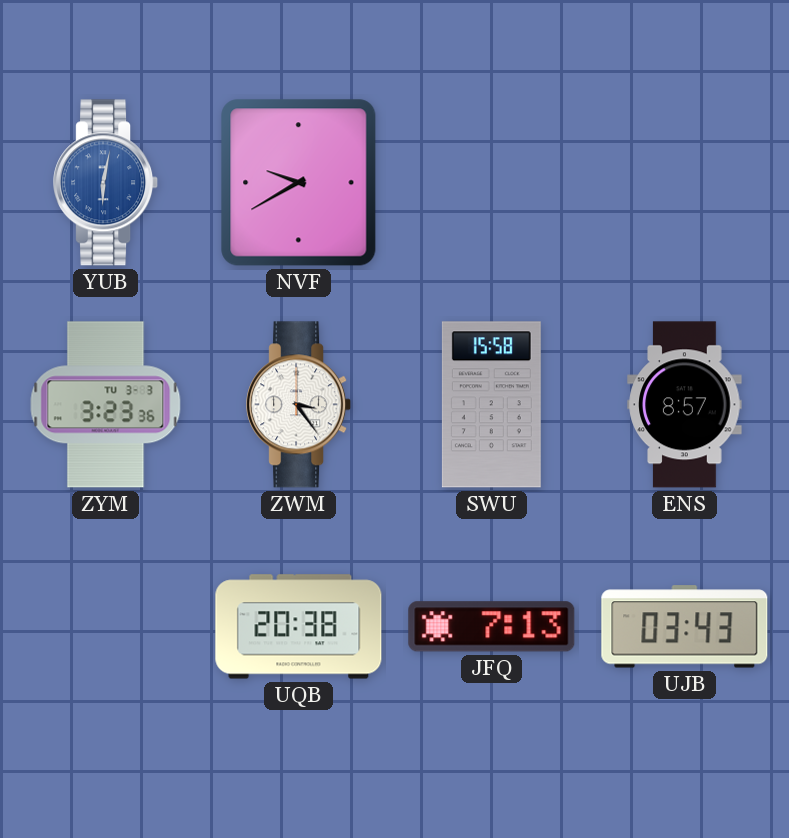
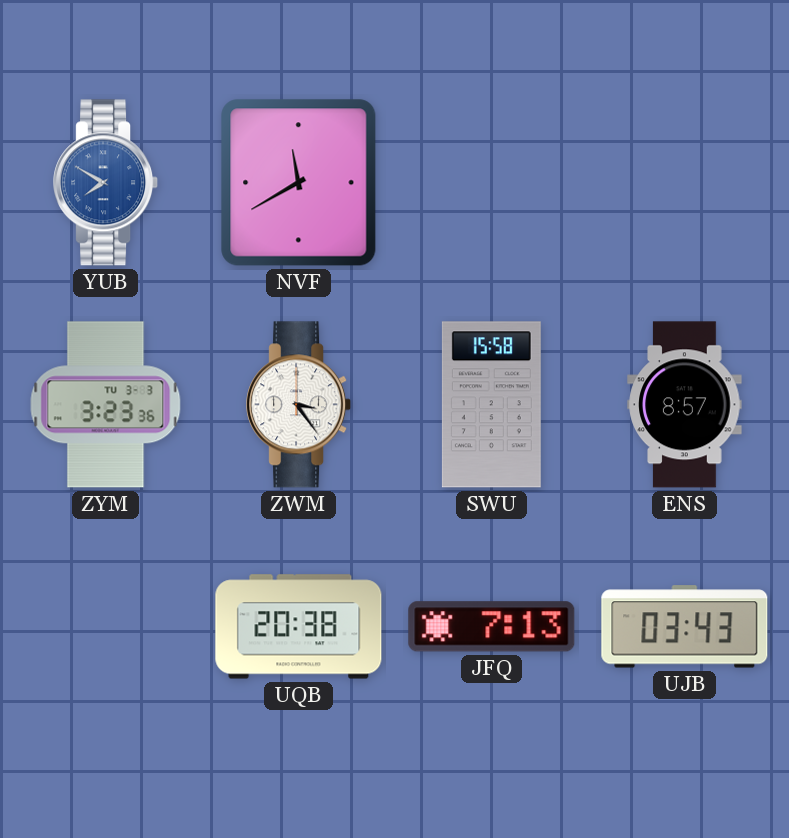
YUB: 6:02 -> 7:50 (106, 183)
NVF: 9:40 -> 11:40 (299, 183)
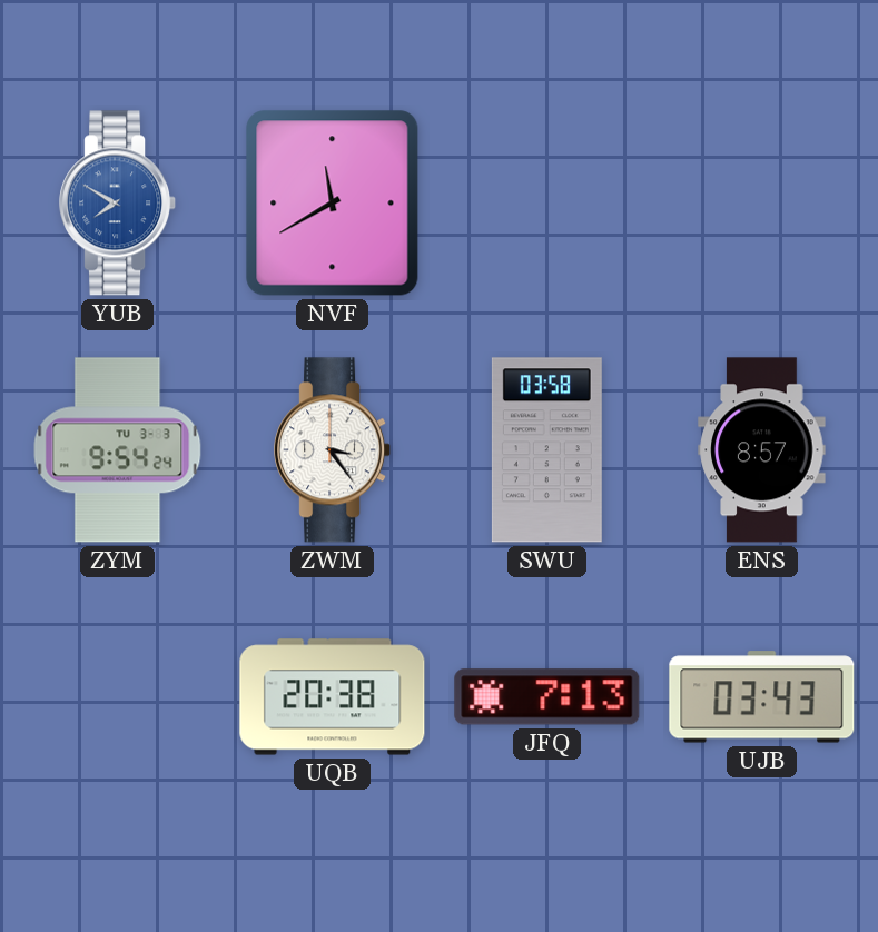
ZYM: 3:23 -> 9:54 (118, 450)
SWU: 15:58 -> 03:58 (546, 450)
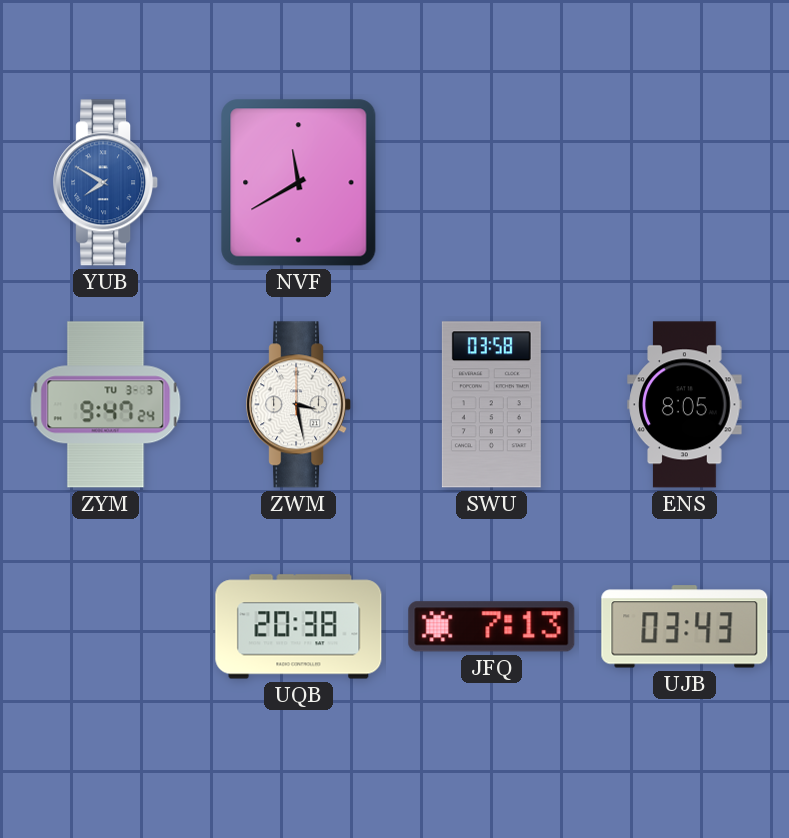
ZYM: 9:54 -> 9:47 (106, 405)
ZWM: 3:24 -> 3:28 (299, 405)
ENS: 8:57 -> 8:05 (685, 405)
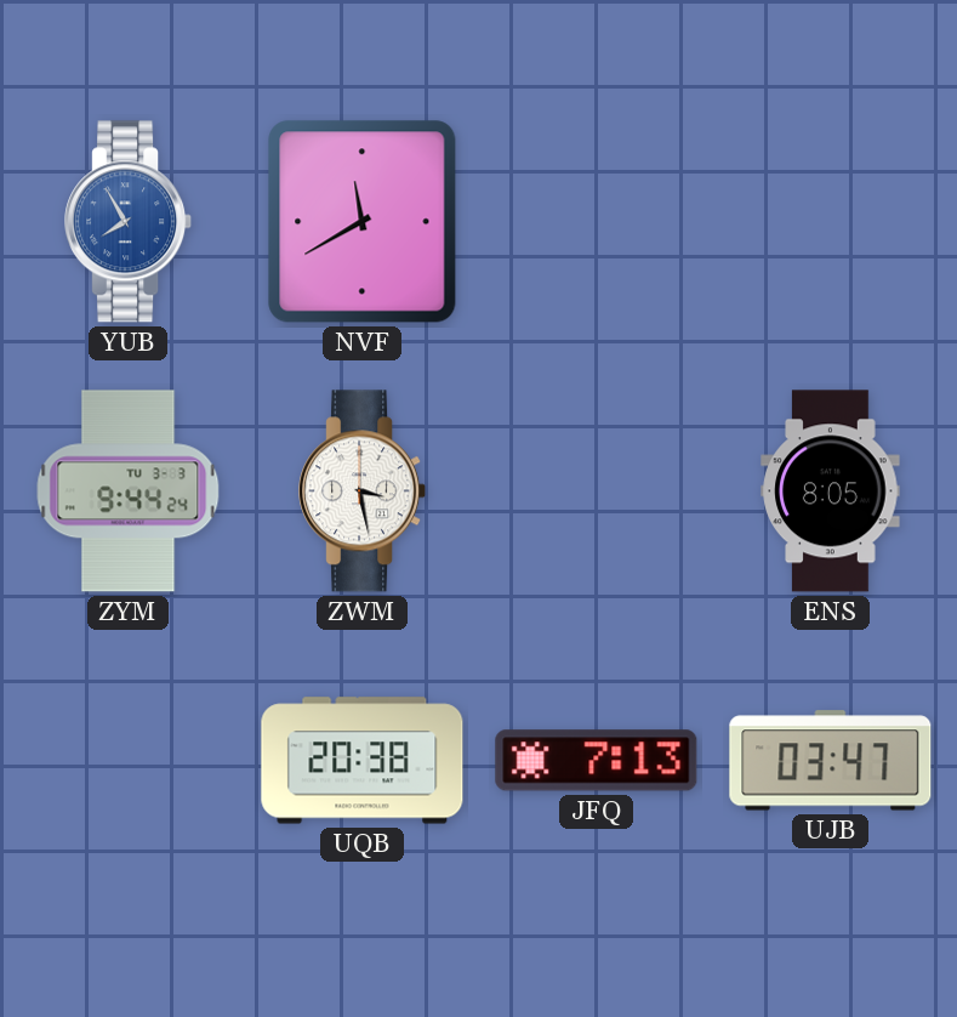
YUB: 7:50 -> 7:55 (129, 222)
ZYM: 9:47 -> 9:44 (129, 492)
SWU: 03:58 -> none (491, 405)
UJB: 03:43 -> 03:47 (831, 761)
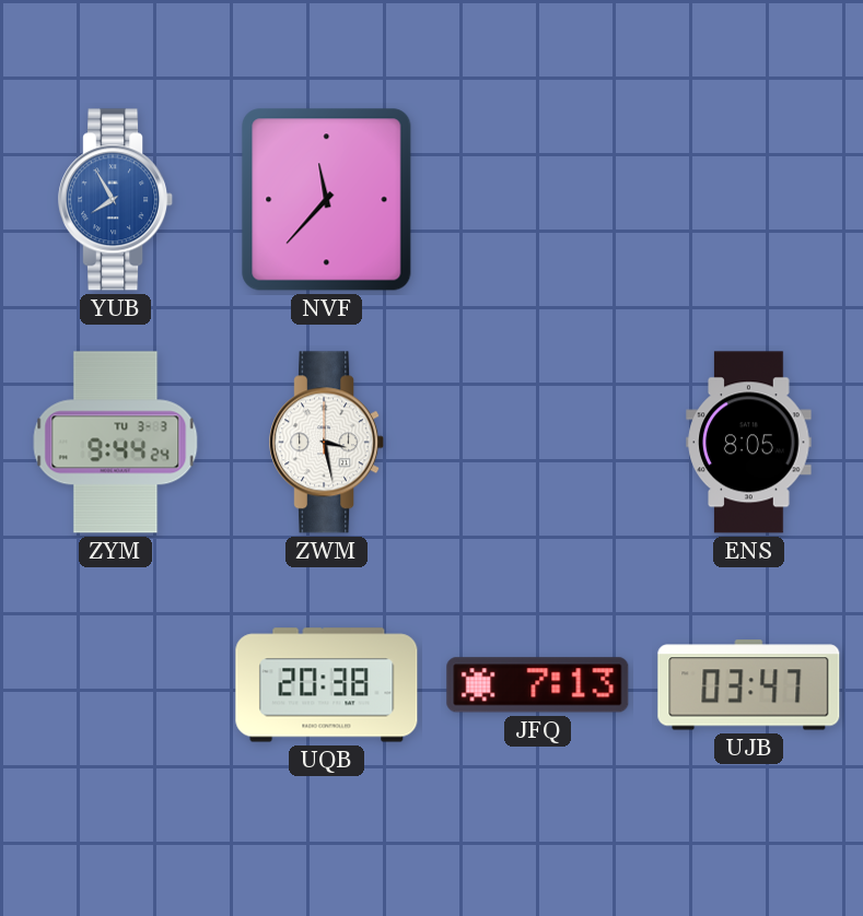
NVF: 11:40 -> 11:37 (327, 200)
